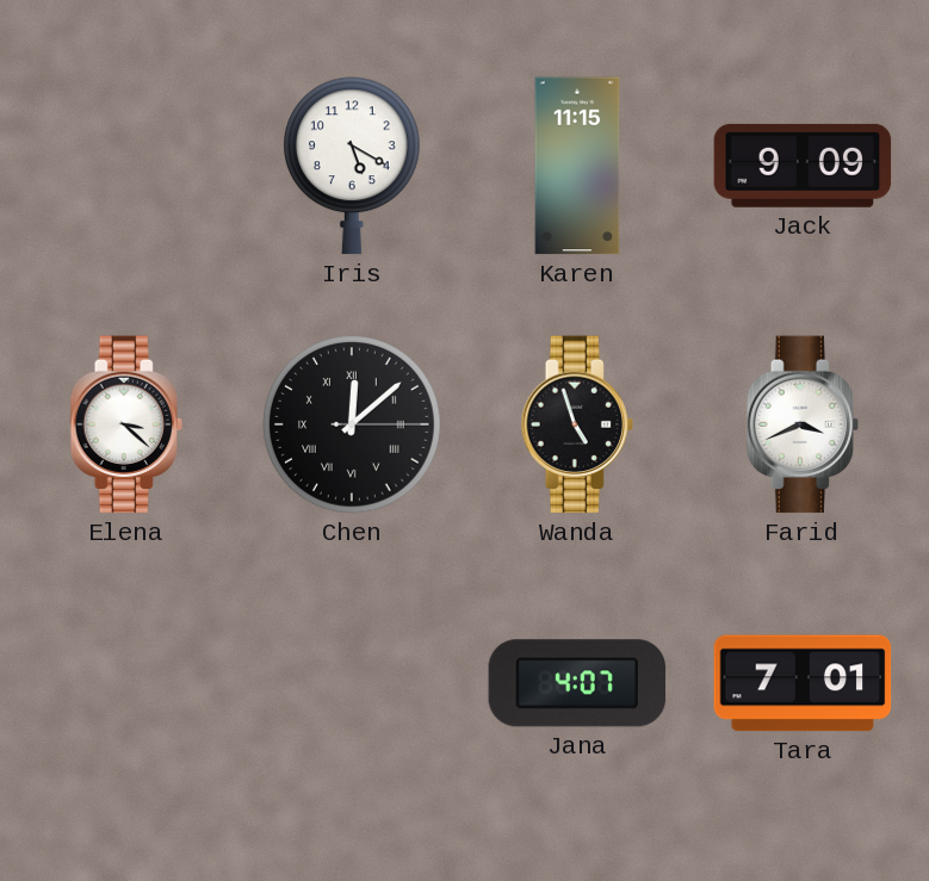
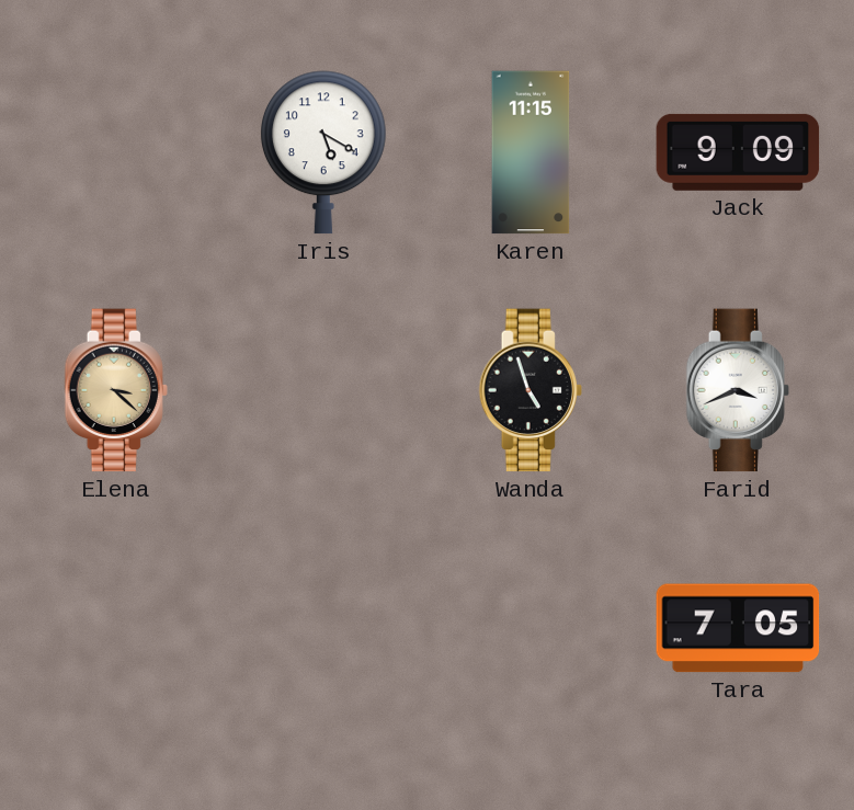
Elena dial: white -> champagne (116, 390)
Chen: 12:08 -> none (353, 426)
Jana: 4:07 -> none (577, 683)
Tara: 7:01 -> 7:05 (738, 628)
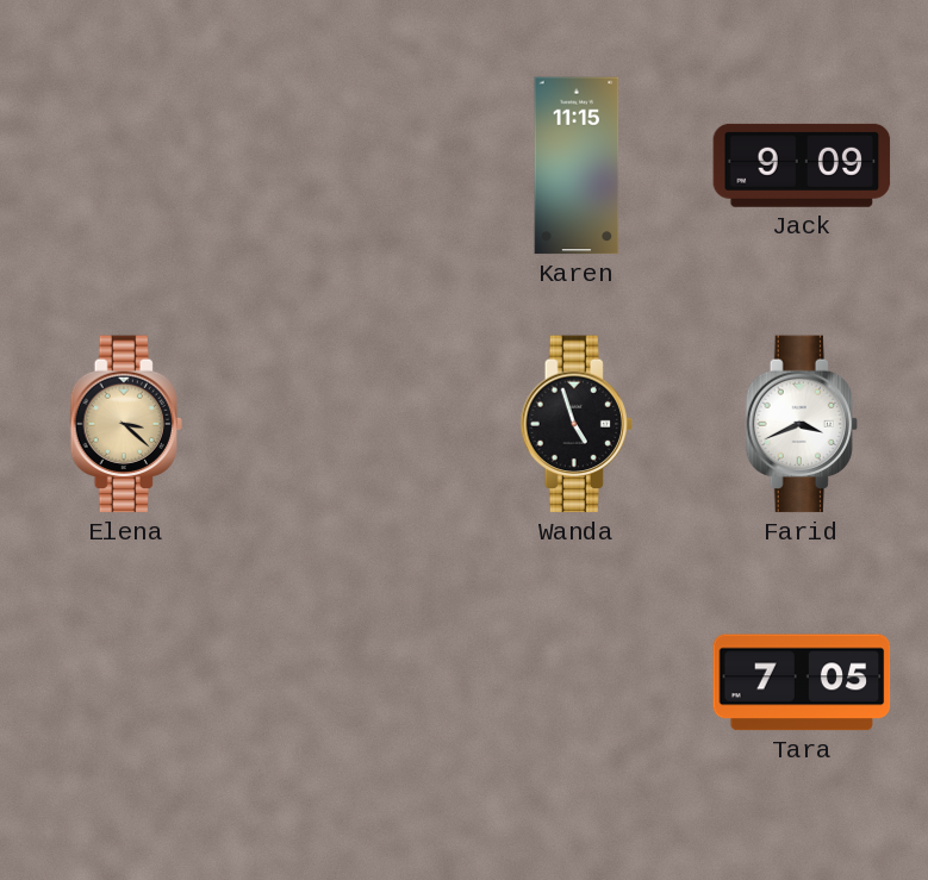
Iris: 5:20 -> none (323, 152)
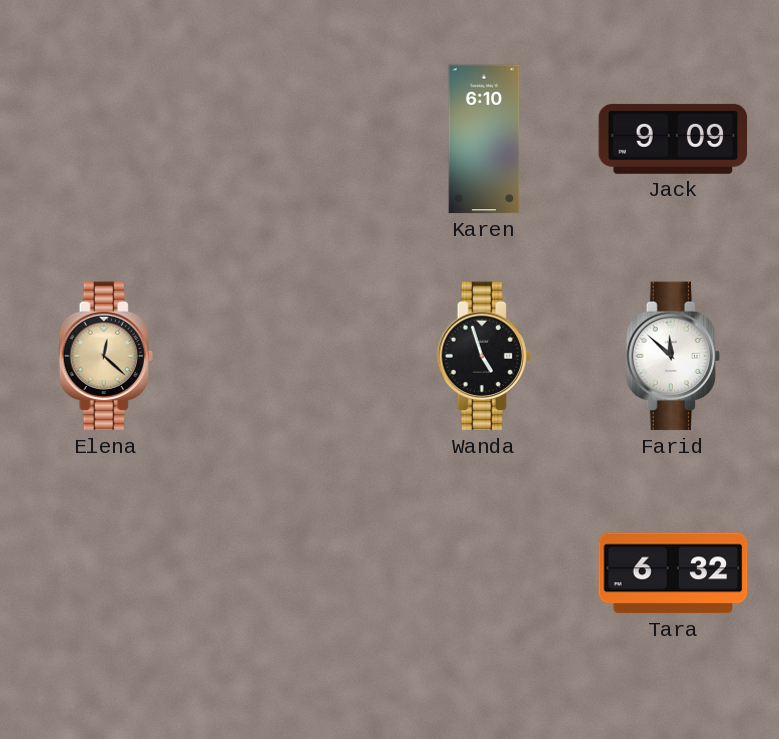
Karen: 11:15 -> 6:10 (484, 139)
Elena: 3:22 -> 12:22 (106, 356)
Farid: 3:41 -> 11:52 (673, 356)
Tara: 7:05 -> 6:32 (673, 573)
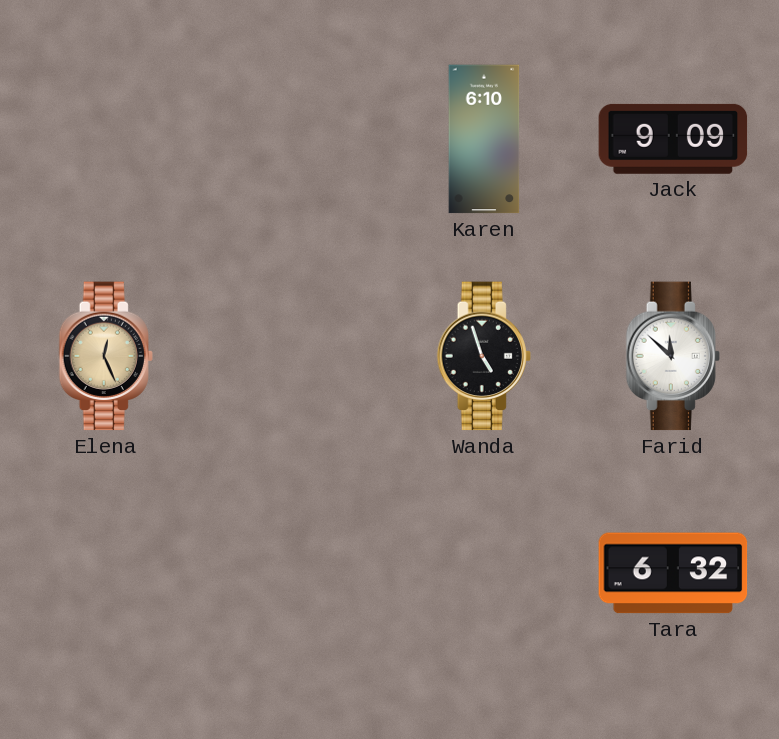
Elena: 12:22 -> 12:26 (106, 356)
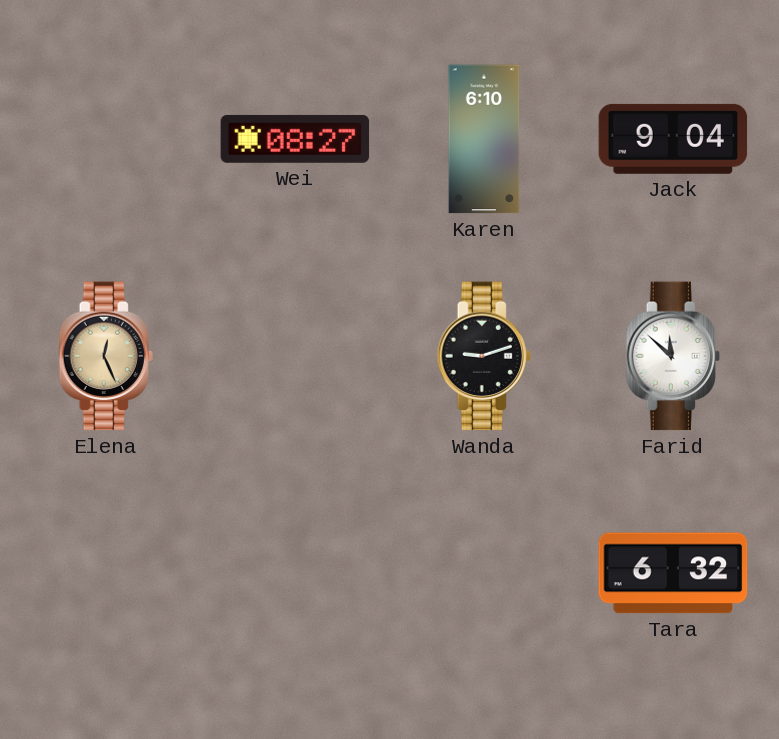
Wei: none -> 08:27 (295, 139)
Jack: 9:09 -> 9:04 (673, 139)
Wanda: 4:57 -> 9:12 (484, 356)
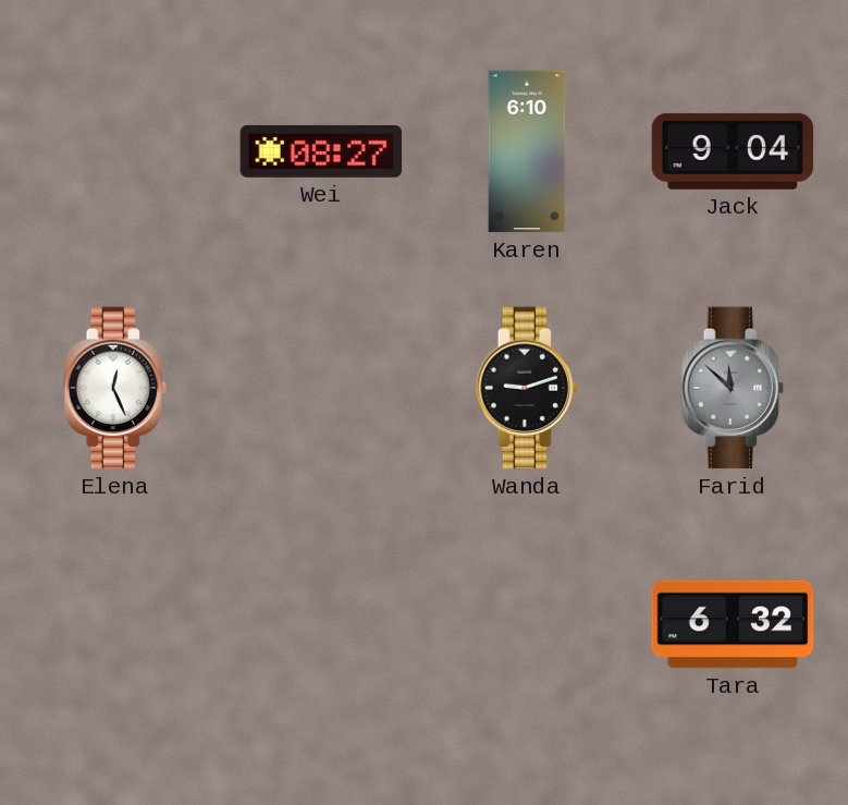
Elena dial: champagne -> white (115, 388)
Farid dial: white -> grey (733, 388)
